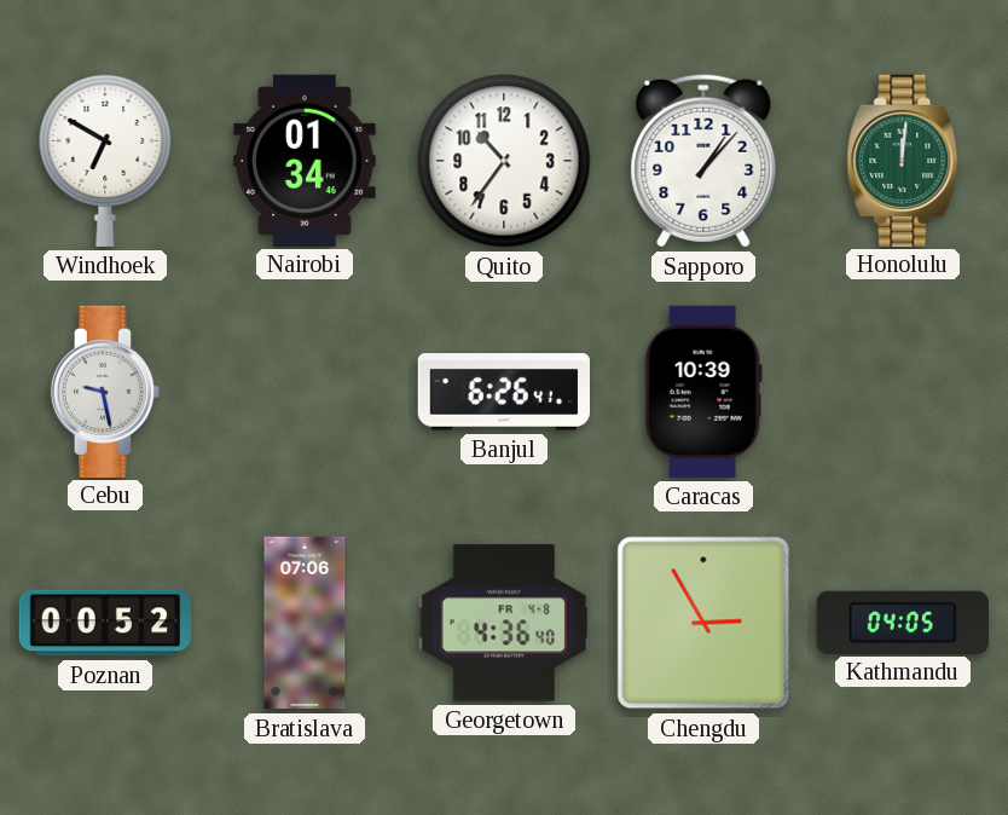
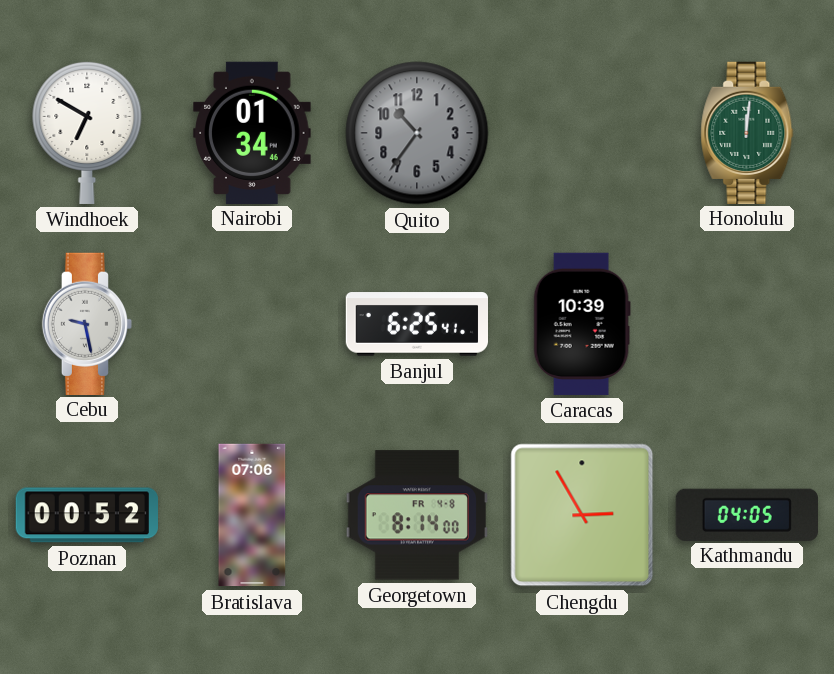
Quito dial: white -> grey (417, 133)
Sapporo: 1:07 -> none (703, 161)
Banjul: 6:26 -> 6:25 (416, 324)
Georgetown: 4:36 -> 8:14 (417, 515)
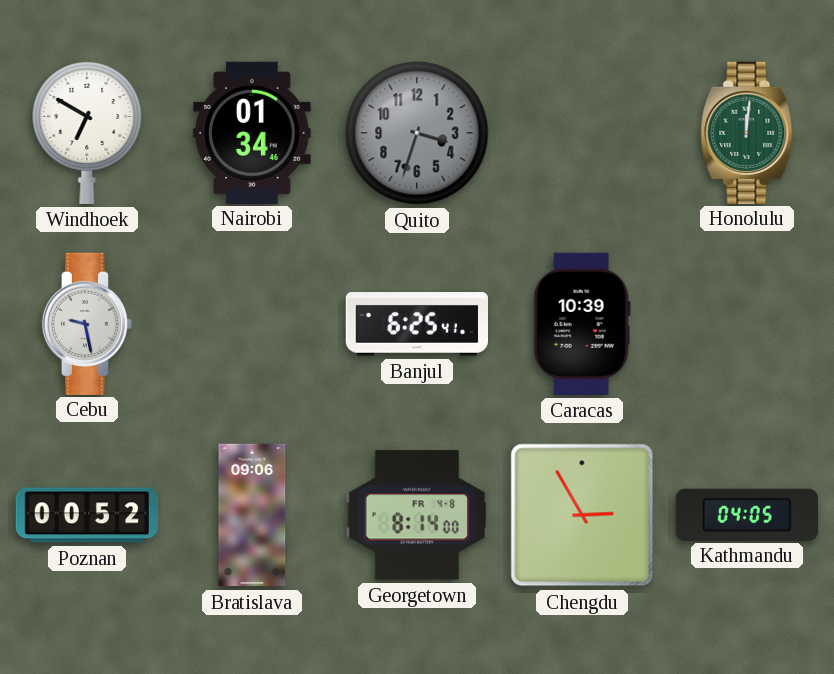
Quito: 10:36 -> 3:33 (417, 133)
Bratislava: 07:06 -> 09:06 (252, 515)
